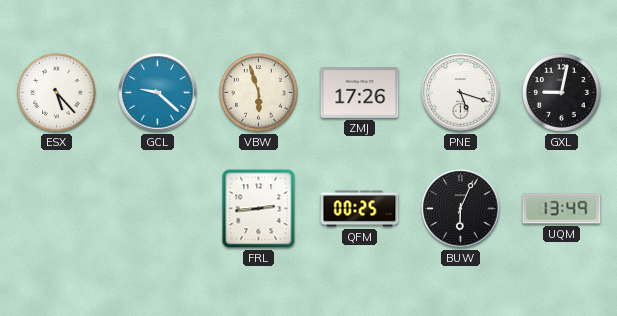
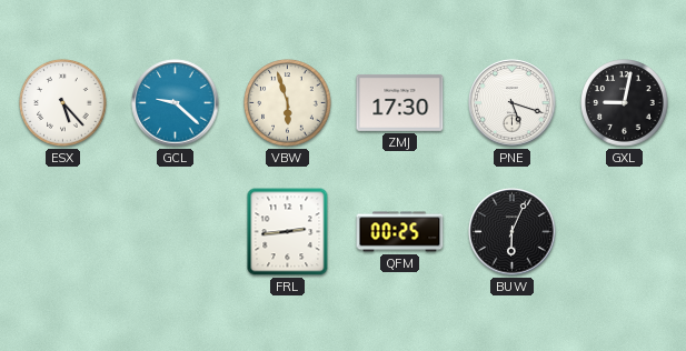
ZMJ: 17:26 -> 17:30 (400, 102)
UQM: 13:49 -> none (562, 209)
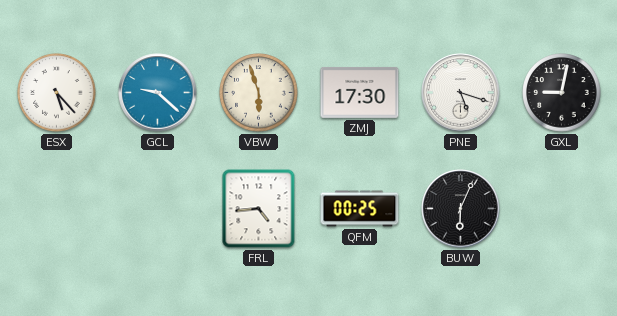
FRL: 2:44 -> 4:44 (259, 209)
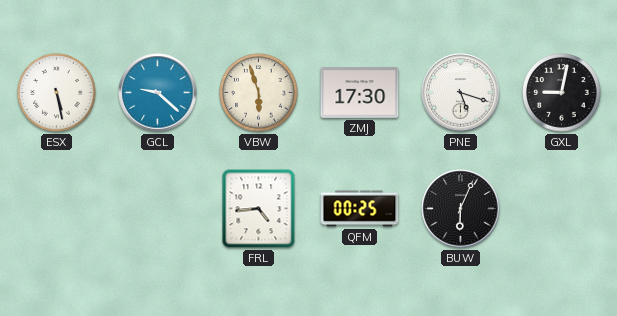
ESX: 5:23 -> 5:28 (57, 93)
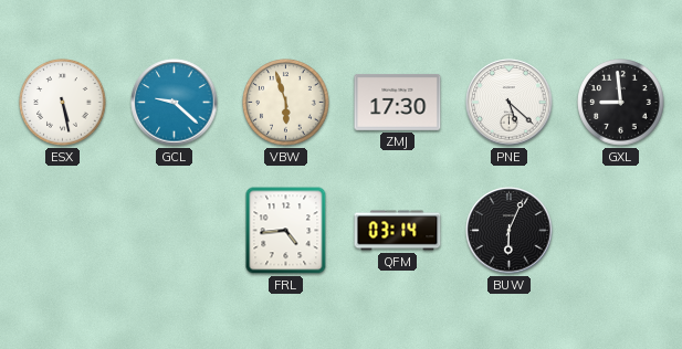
PNE: 5:18 -> 5:22 (510, 103)
GXL: 9:02 -> 8:59 (621, 103)
QFM: 00:25 -> 03:14 (398, 231)
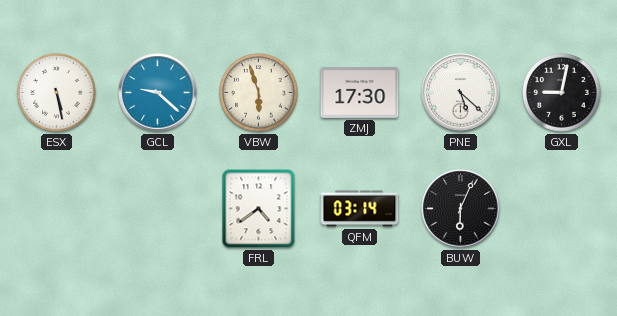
GXL: 8:59 -> 9:02 (562, 93)
FRL: 4:44 -> 4:39 (259, 209)
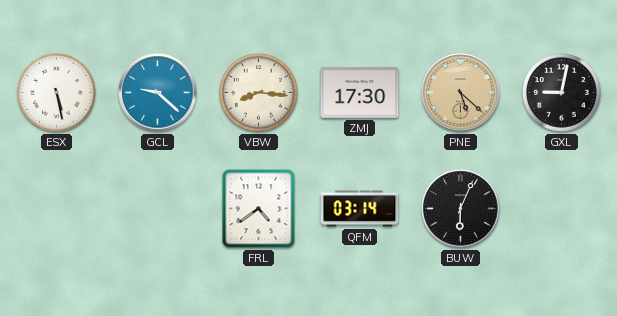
VBW: 5:57 -> 8:16 (259, 93)
PNE dial: white -> champagne (461, 93)
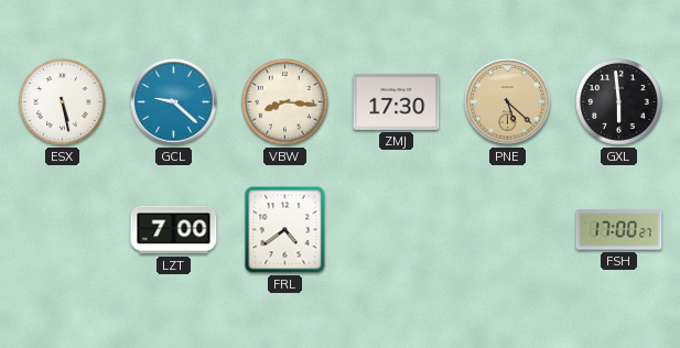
GXL: 9:02 -> 5:59 (619, 102)
LZT: none -> 7:00 (174, 230)
QFM: 03:14 -> none (360, 209)
BUW: 6:04 -> none (461, 209)
FSH: none -> 17:00 (619, 230)
